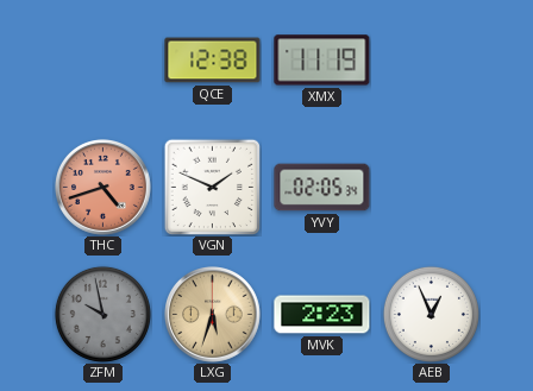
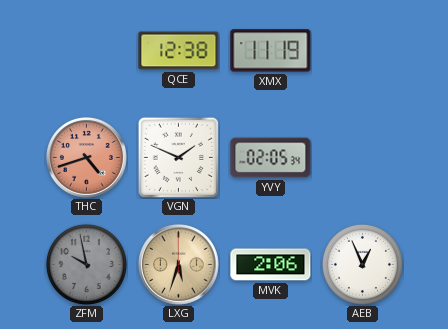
MVK: 2:23 -> 2:06 (271, 265)
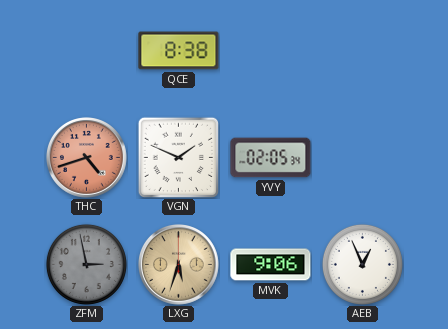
QCE: 12:38 -> 8:38 (179, 51)
XMX: 11:19 -> none (271, 51)
ZFM: 9:58 -> 2:58 (86, 264)
MVK: 2:06 -> 9:06 (271, 265)
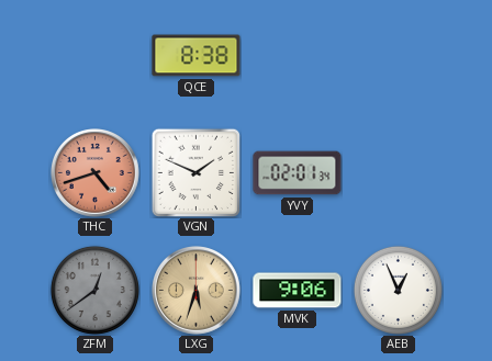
YVY: 02:05 -> 02:01 (298, 173)
ZFM: 2:58 -> 12:39 (94, 290)
